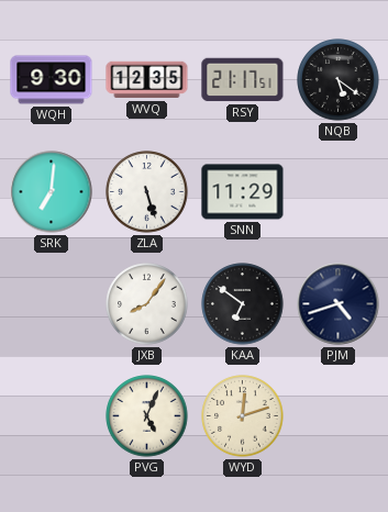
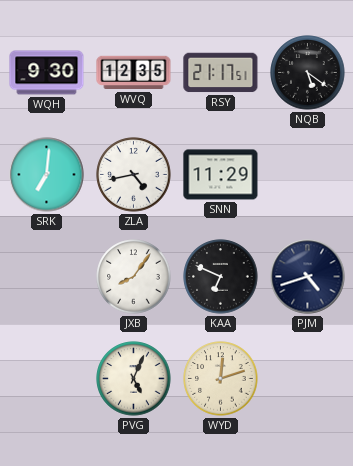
ZLA: 5:27 -> 4:43 (134, 175)
KAA: 6:51 -> 6:49 (221, 277)
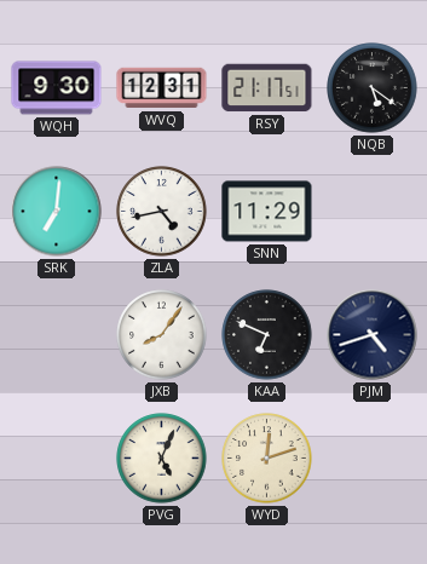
WVQ: 12:35 -> 12:31 (162, 88)
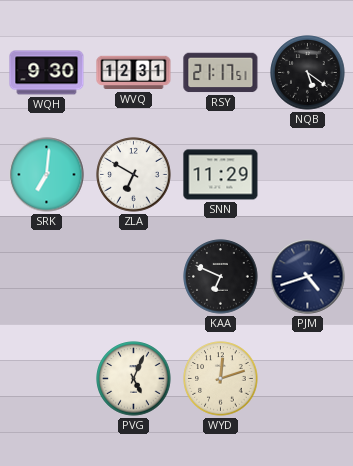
ZLA: 4:43 -> 6:50 (134, 175)
JXB: 8:06 -> none (162, 335)
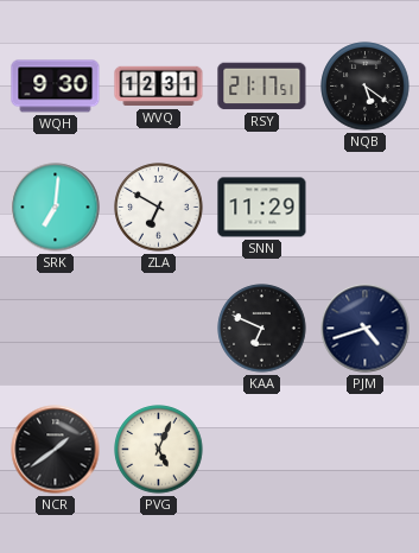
NCR: none -> 1:39 (56, 450)
WYD: 12:12 -> none (221, 379)
